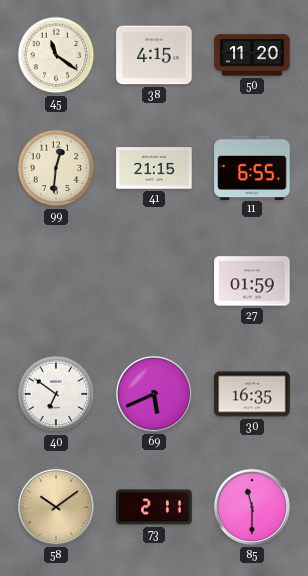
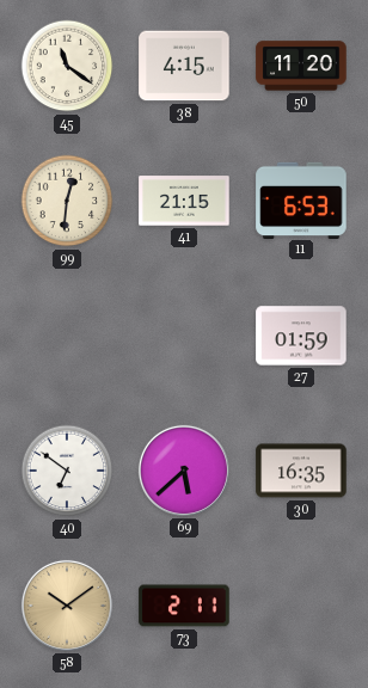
11: 6:55 -> 6:53 (301, 199)
69: 5:41 -> 5:38 (184, 471)
85: 11:30 -> none (252, 507)
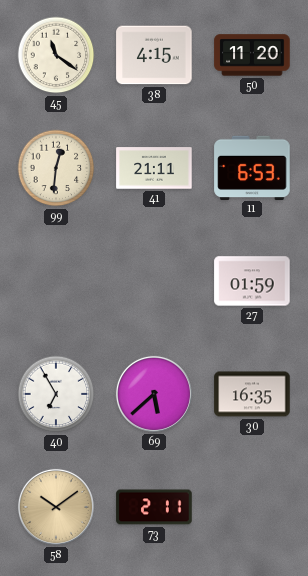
41: 21:15 -> 21:11 (154, 168)
40: 6:51 -> 6:55 (56, 394)
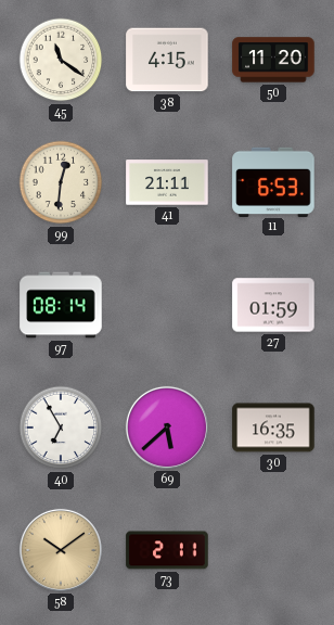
97: none -> 08:14 (61, 305)
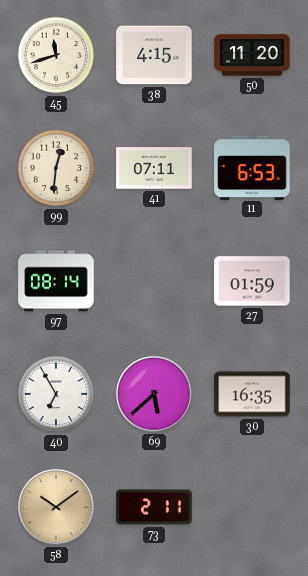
45: 11:21 -> 11:42 (56, 55)
41: 21:11 -> 07:11 (154, 168)
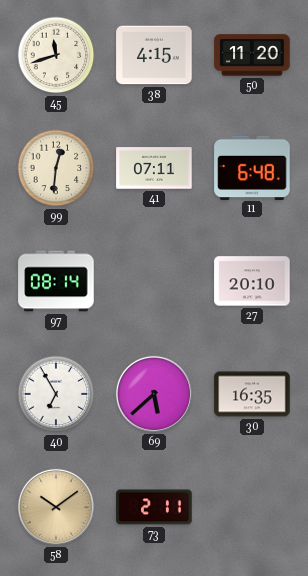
11: 6:53 -> 6:48 (252, 167)
27: 01:59 -> 20:10 (252, 281)
